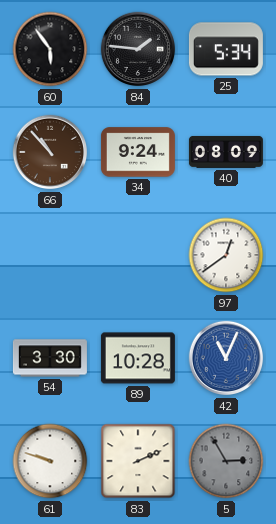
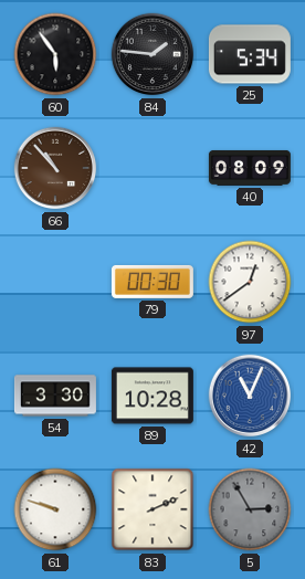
34: 9:24 -> none (138, 152)
79: none -> 00:30 (152, 282)
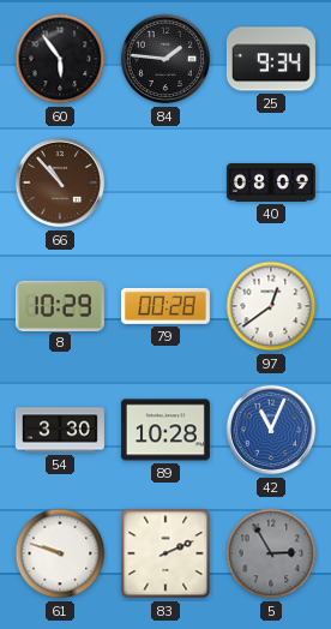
25: 5:34 -> 9:34 (271, 59)
8: none -> 10:29 (60, 305)
79: 00:30 -> 00:28 (165, 306)
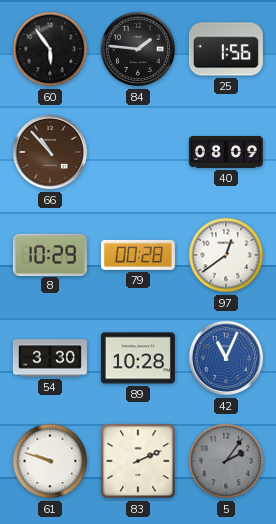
25: 9:34 -> 1:56 (226, 49)
5: 2:55 -> 2:06 (226, 461)
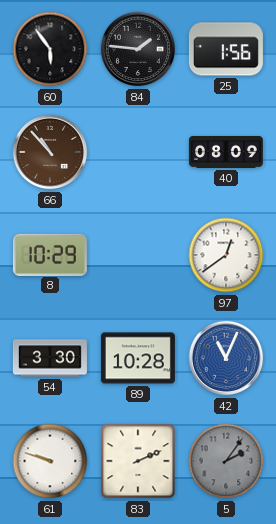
79: 00:28 -> none (138, 255)
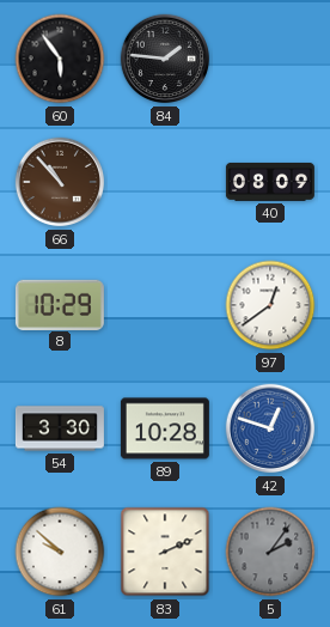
25: 1:56 -> none (226, 49)
42: 11:04 -> 12:48 (270, 428)
61: 9:48 -> 9:52 (60, 552)
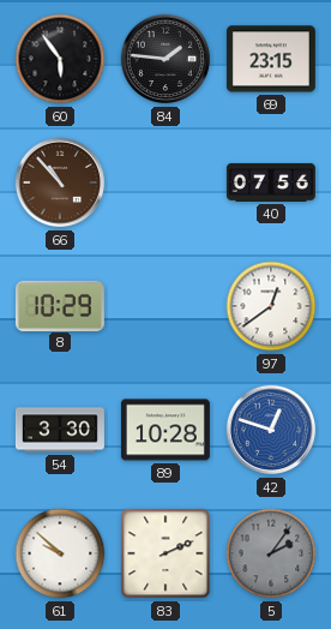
69: none -> 23:15 (271, 59)
40: 08:09 -> 07:56 (271, 182)
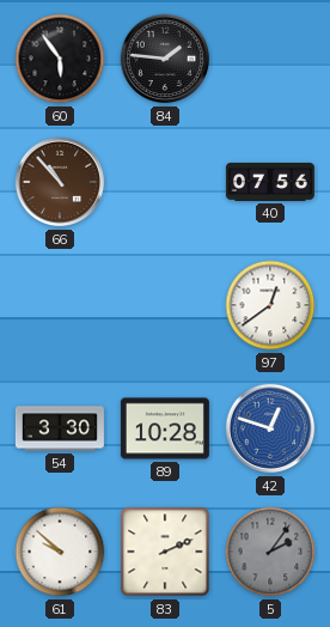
69: 23:15 -> none (271, 59)
8: 10:29 -> none (60, 305)
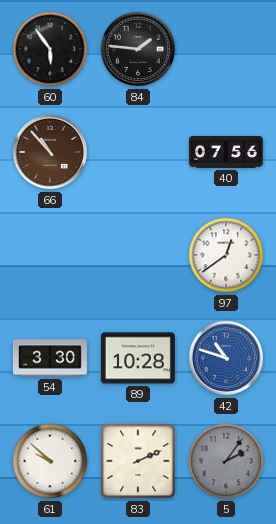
42: 12:48 -> 10:48 (226, 358)
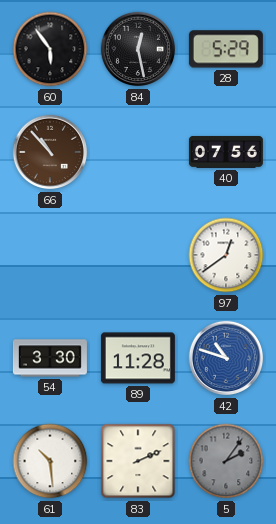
84: 1:46 -> 12:28 (138, 49)
28: none -> 5:29 (226, 49)
89: 10:28 -> 11:28 (138, 358)
61: 9:52 -> 10:29 (50, 461)
